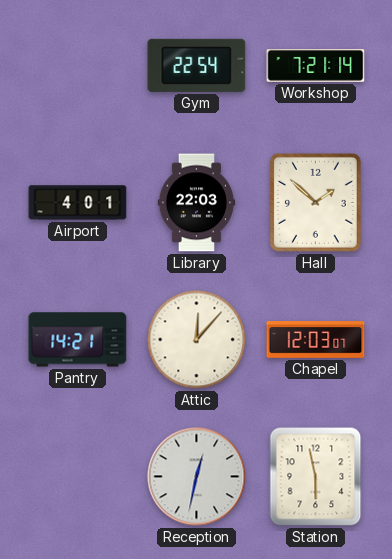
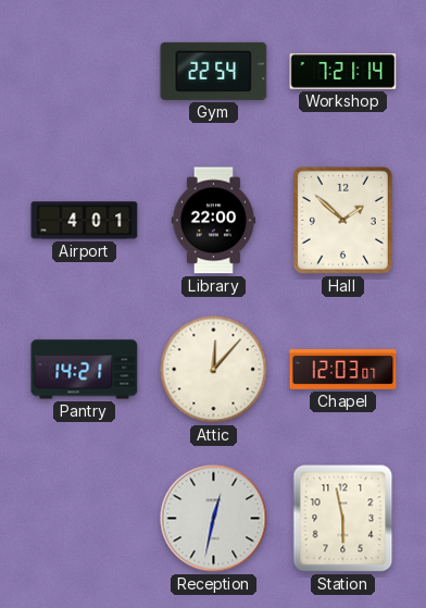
Library: 22:03 -> 22:00 (214, 221)
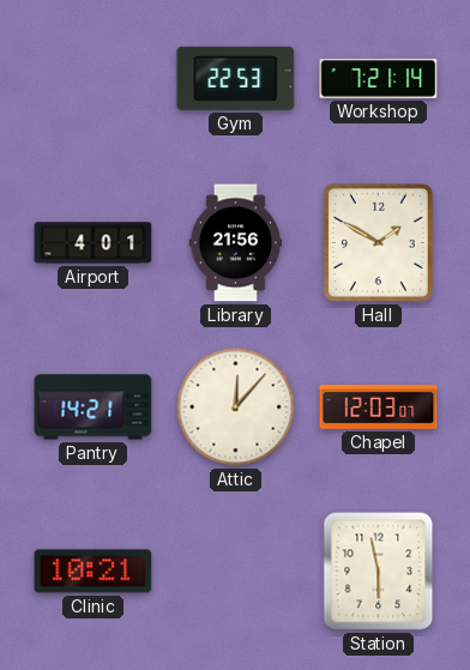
Gym: 22:54 -> 22:53 (236, 78)
Library: 22:00 -> 21:56 (236, 243)
Hall: 1:52 -> 1:50 (378, 242)
Clinic: none -> 10:21 (94, 572)
Reception: 12:32 -> none (214, 519)
